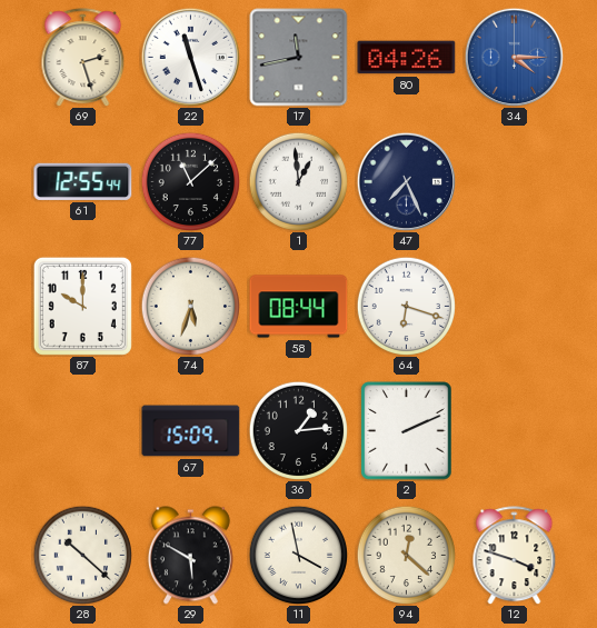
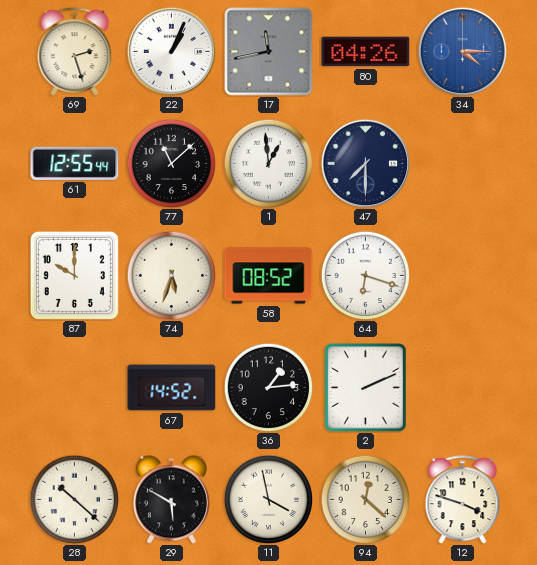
22: 11:27 -> 1:04 (171, 51)
47: 7:26 -> 7:30 (365, 163)
58: 08:44 -> 08:52 (269, 276)
67: 15:09 -> 14:52 (172, 388)
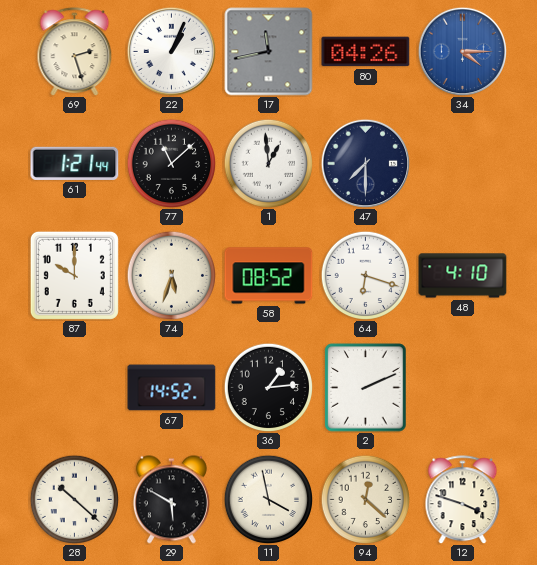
61: 12:55 -> 1:21 (75, 163)
48: none -> 4:10 (463, 276)
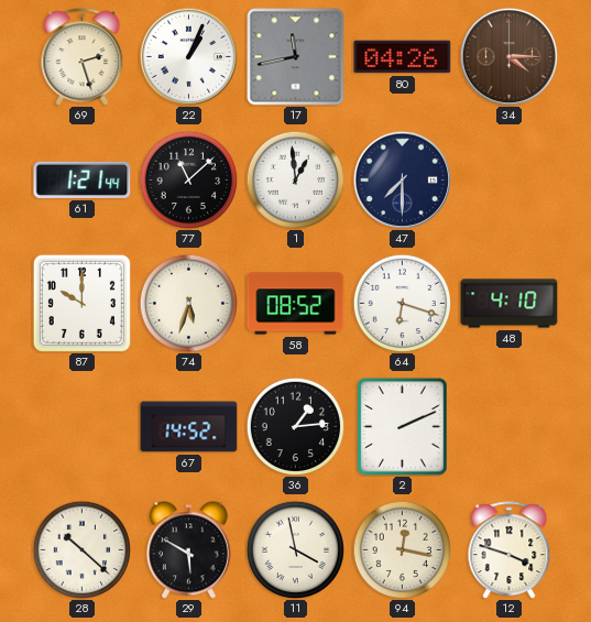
34 dial: blue -> brown (508, 56)
94: 12:22 -> 12:17 (402, 549)
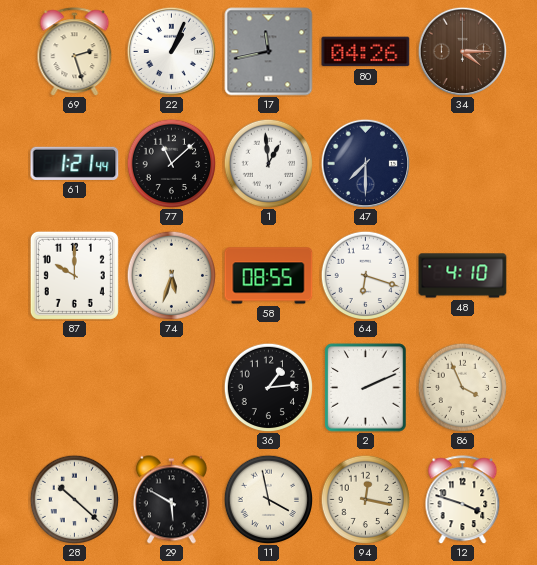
58: 08:52 -> 08:55 (269, 276)
67: 14:52 -> none (189, 427)
86: none -> 3:56 (462, 387)
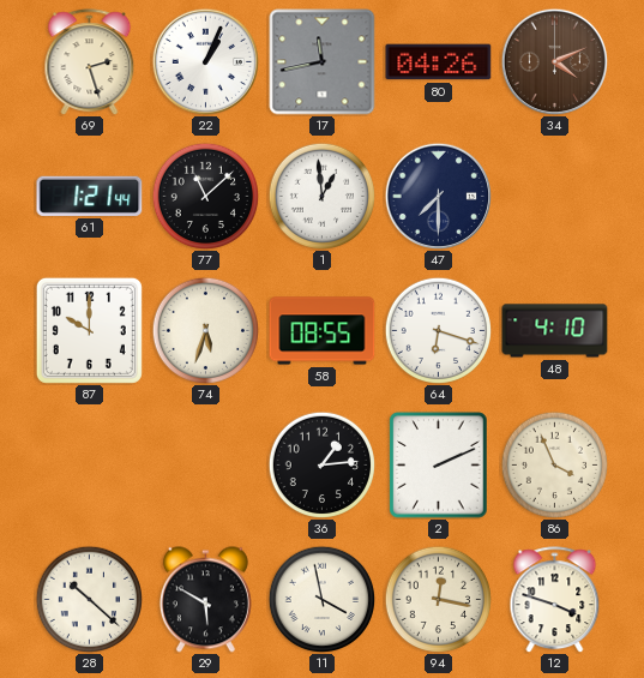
34: 4:15 -> 4:11 (554, 61)
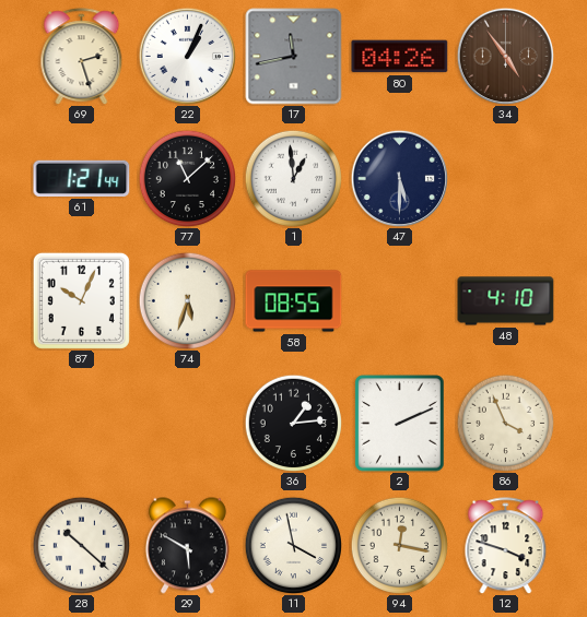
34: 4:11 -> 4:54 (505, 56)
47: 7:30 -> 5:30 (399, 178)
87: 10:00 -> 10:04 (81, 300)
64: 6:18 -> none (438, 330)
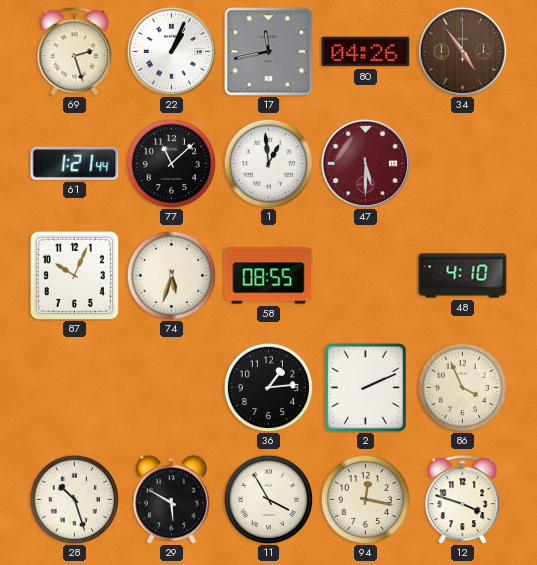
47 dial: navy -> burgundy (365, 163)
28: 10:22 -> 10:27 (74, 499)
11: 3:58 -> 3:55 (268, 499)
